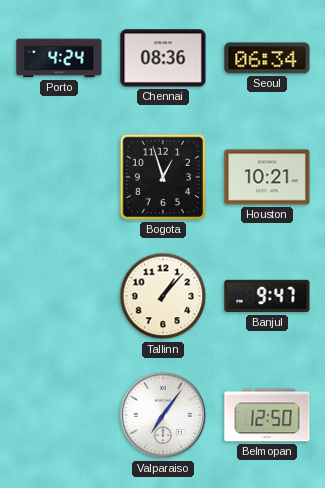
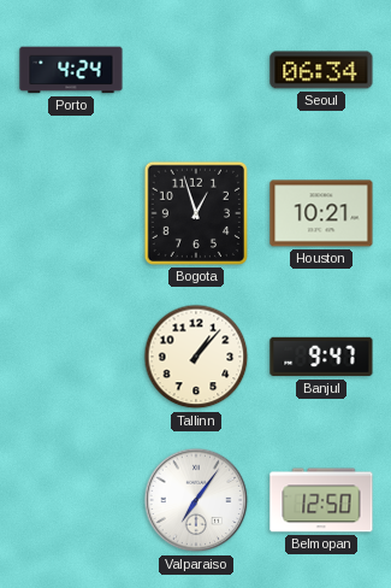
Chennai: 08:36 -> none (163, 58)
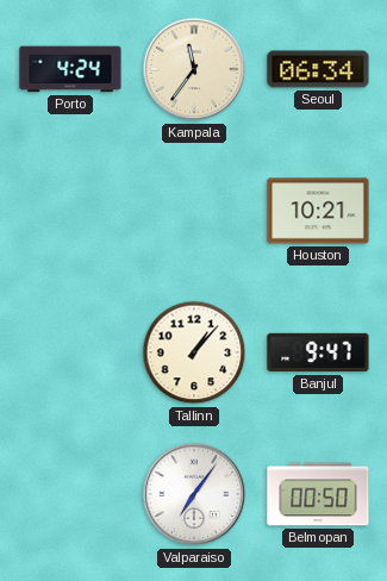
Kampala: none -> 11:36 (194, 69)
Bogota: 12:57 -> none (196, 213)
Belmopan: 12:50 -> 00:50 (318, 494)
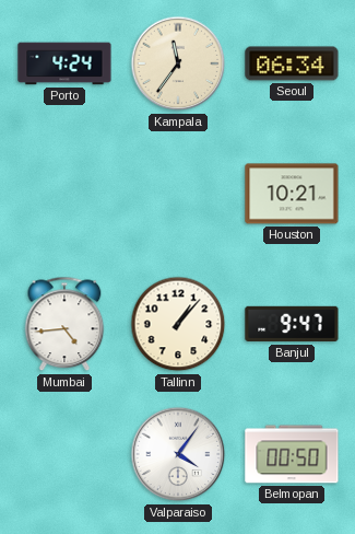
Mumbai: none -> 4:44 (64, 324)
Valparaiso: 7:06 -> 4:06 (178, 454)
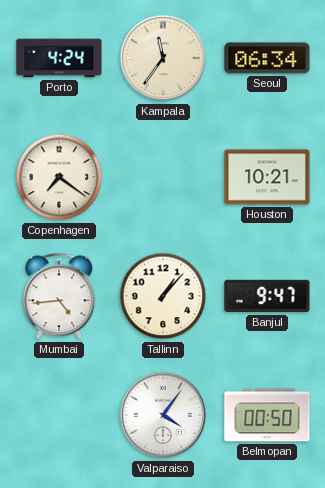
Copenhagen: none -> 7:21 (59, 177)
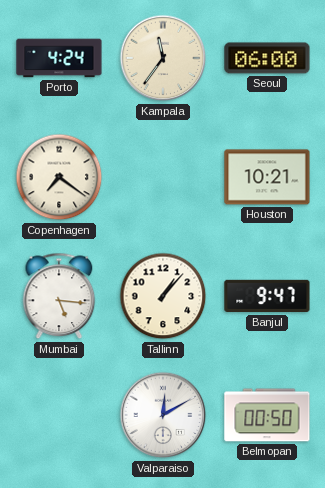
Seoul: 06:34 -> 06:00 (267, 58)
Mumbai: 4:44 -> 5:16 (59, 296)
Valparaiso: 4:06 -> 12:10 (163, 415)
